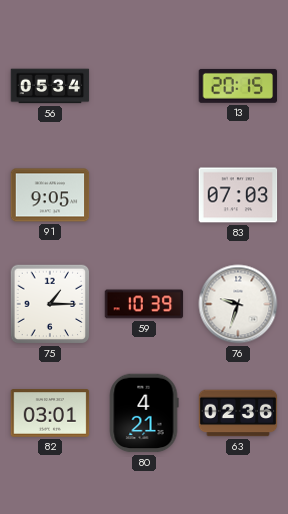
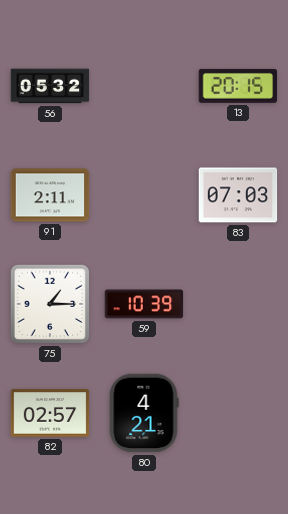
56: 05:34 -> 05:32 (50, 86)
91: 9:05 -> 2:11 (50, 195)
76: 9:33 -> none (238, 304)
82: 03:01 -> 02:57 (50, 413)
63: 02:36 -> none (238, 413)
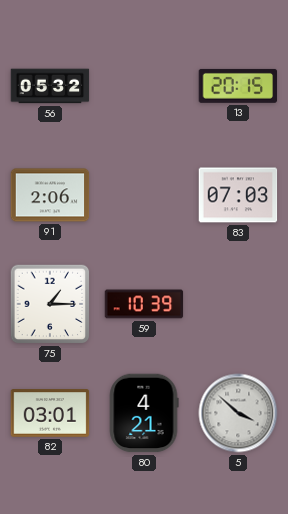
91: 2:11 -> 2:06 (50, 195)
82: 02:57 -> 03:01 (50, 413)
5: none -> 3:52 (238, 413)
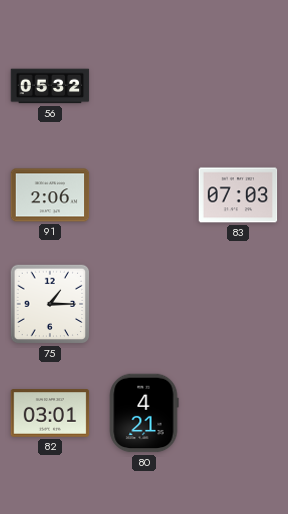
13: 20:15 -> none (238, 86)
59: 10:39 -> none (144, 304)
5: 3:52 -> none (238, 413)
